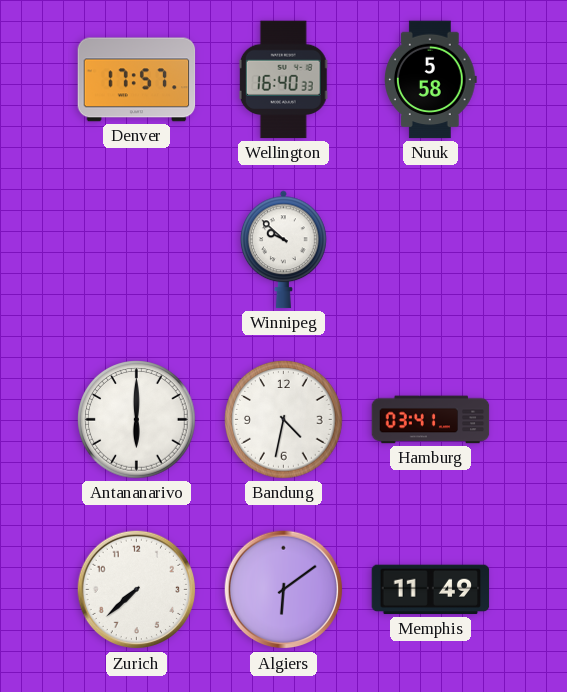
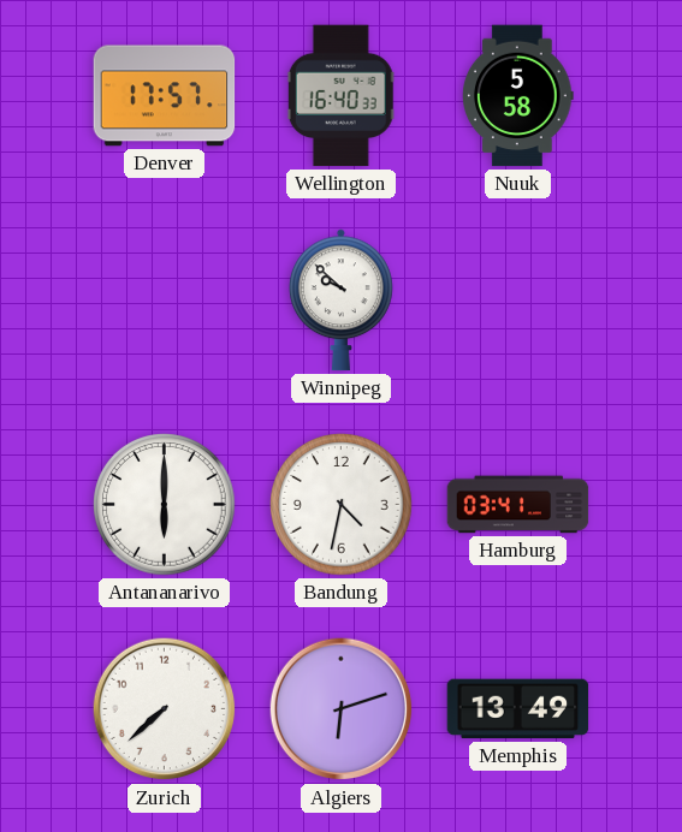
Algiers: 6:09 -> 6:12 (342, 709)
Memphis: 11:49 -> 13:49 (518, 709)
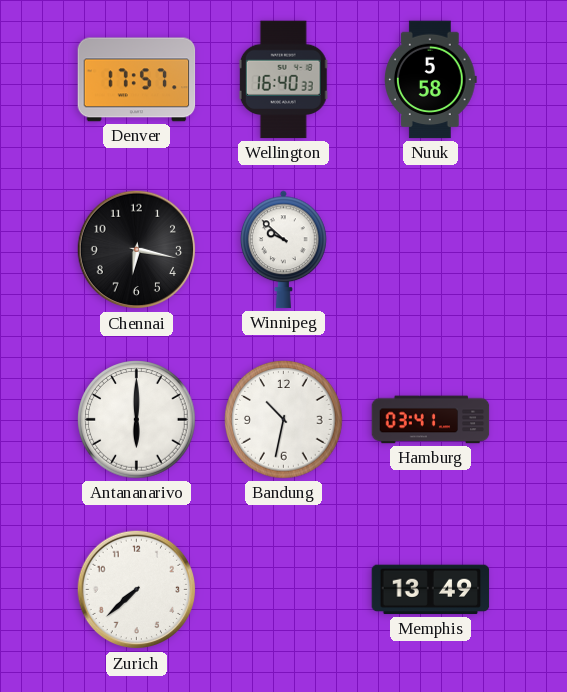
Chennai: none -> 6:17 (137, 250)
Bandung: 4:32 -> 10:32 (284, 420)
Algiers: 6:12 -> none (342, 709)
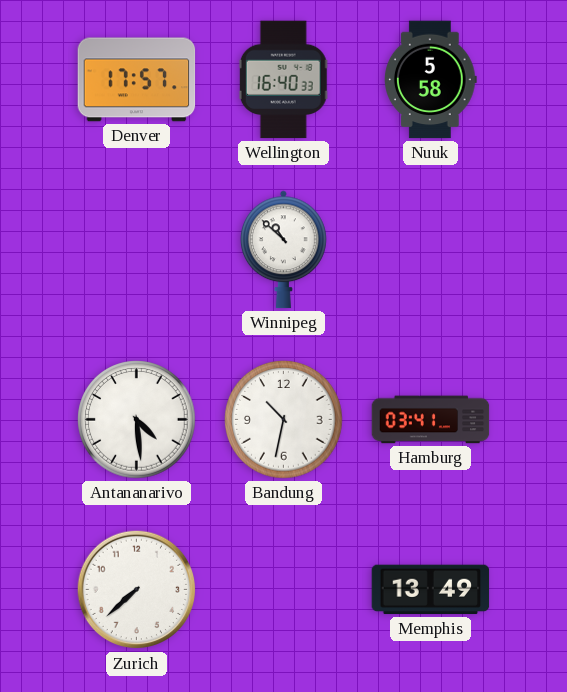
Chennai: 6:17 -> none (137, 250)
Winnipeg: 9:52 -> 10:52 (283, 250)
Antananarivo: 6:00 -> 4:29 (137, 420)
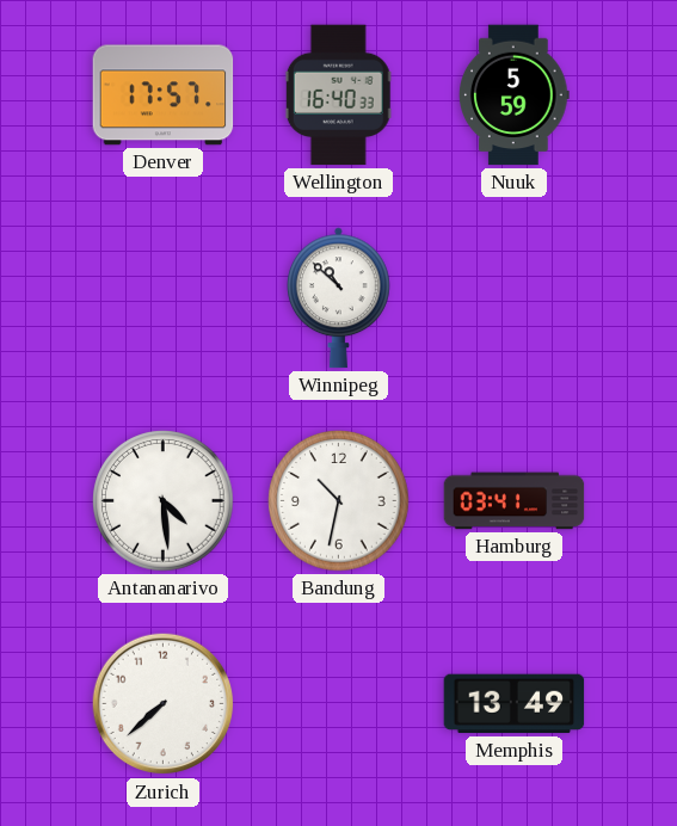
Nuuk: 5:58 -> 5:59 (515, 95)
